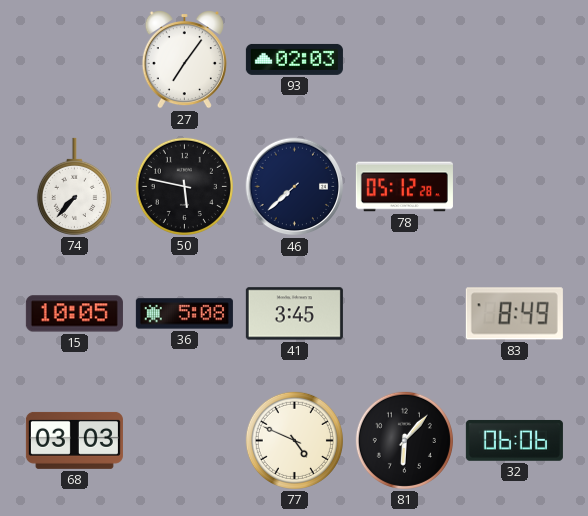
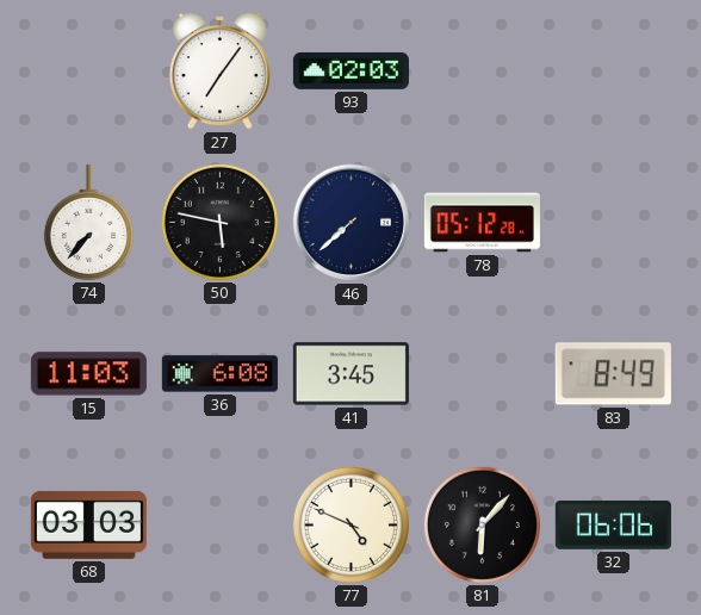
15: 10:05 -> 11:03 (88, 374)
36: 5:08 -> 6:08 (219, 374)
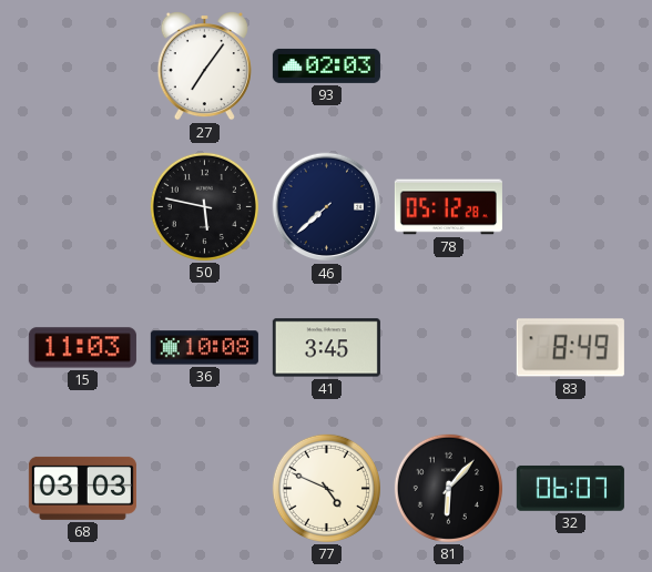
74: 7:37 -> none (88, 222)
36: 6:08 -> 10:08 (204, 348)
32: 06:06 -> 06:07 (570, 488)
